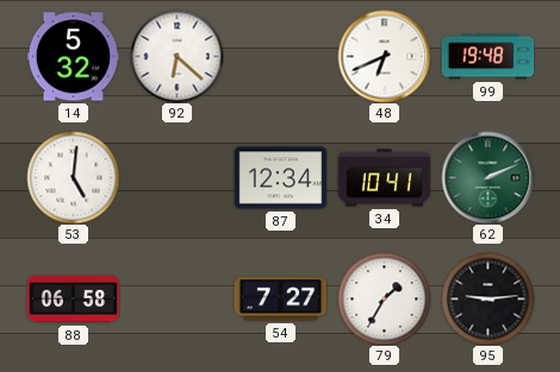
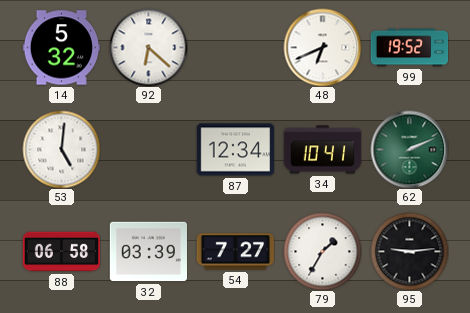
99: 19:48 -> 19:52 (409, 48)
32: none -> 03:39 (148, 252)
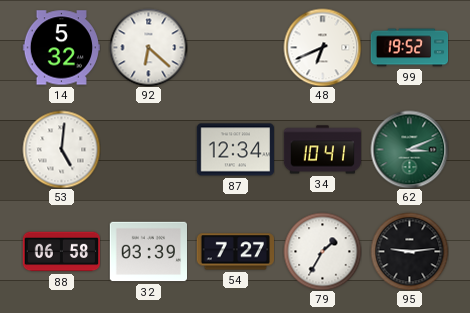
62: 2:11 -> 3:11 (409, 149)
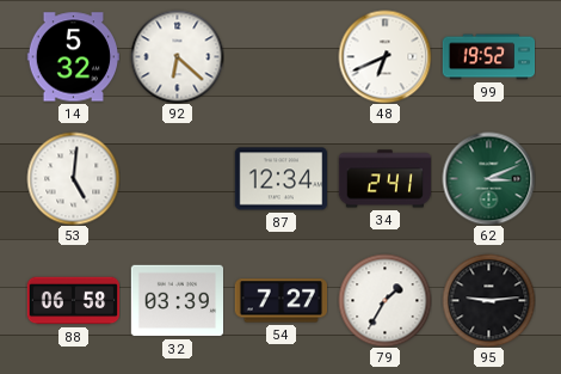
34: 10:41 -> 2:41 (384, 179)
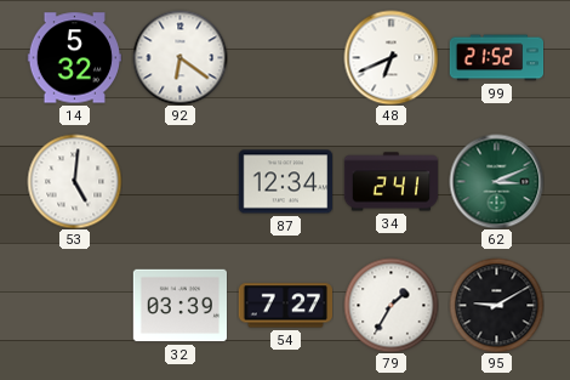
92: 6:22 -> 6:21 (179, 57)
99: 19:52 -> 21:52 (496, 58)
88: 06:58 -> none (73, 301)
95: 9:14 -> 9:10 (496, 305)
